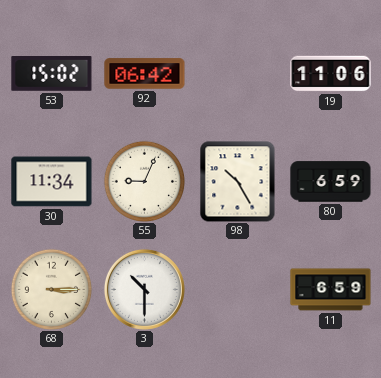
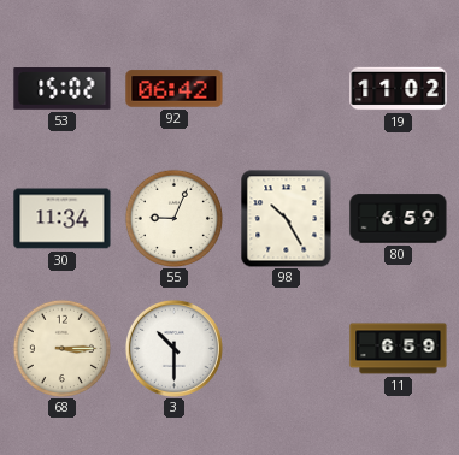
19: 11:06 -> 11:02 (399, 89)
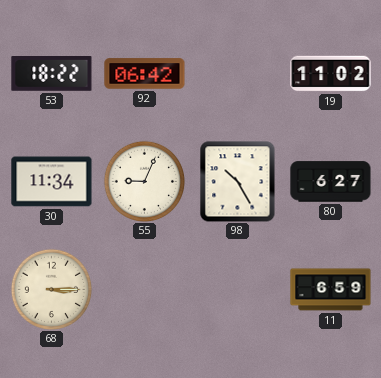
53: 15:02 -> 18:22 (52, 74)
80: 6:59 -> 6:27 (331, 182)
3: 10:30 -> none (173, 348)
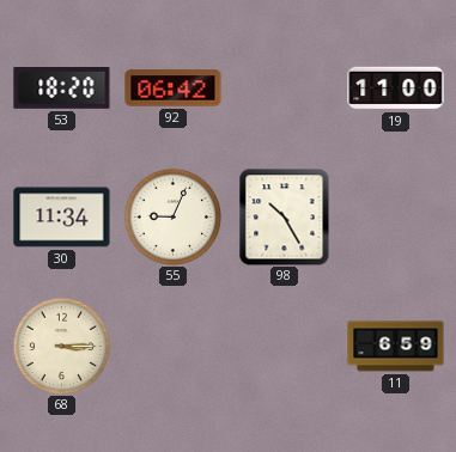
53: 18:22 -> 18:20 (62, 88)
19: 11:02 -> 11:00 (396, 88)
80: 6:27 -> none (331, 182)
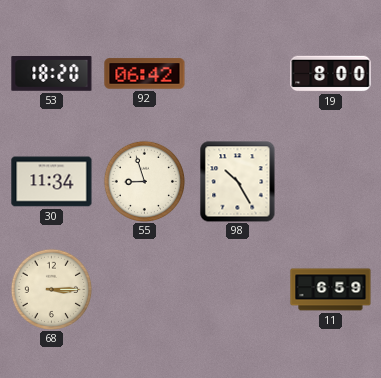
19: 11:00 -> 8:00 (331, 74)
55: 9:04 -> 8:57 (144, 181)
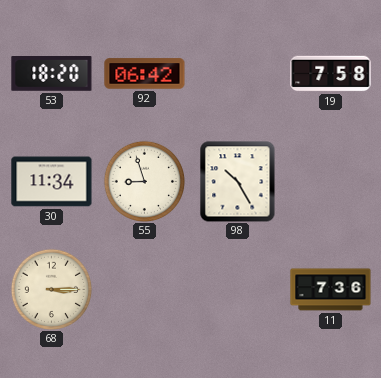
19: 8:00 -> 7:58 (331, 74)
11: 6:59 -> 7:36 (331, 290)
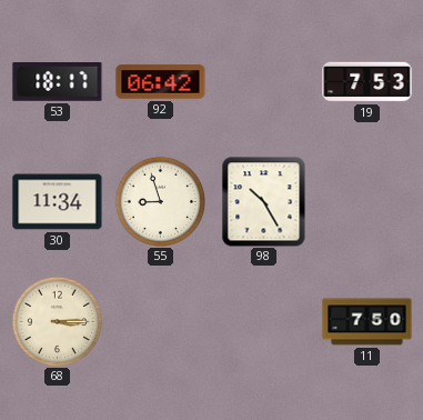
53: 18:20 -> 18:17 (58, 82)
19: 7:58 -> 7:53 (367, 82)
11: 7:36 -> 7:50 (367, 322)
